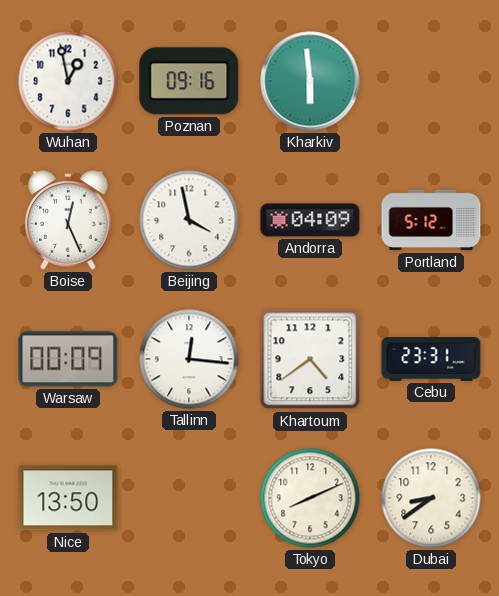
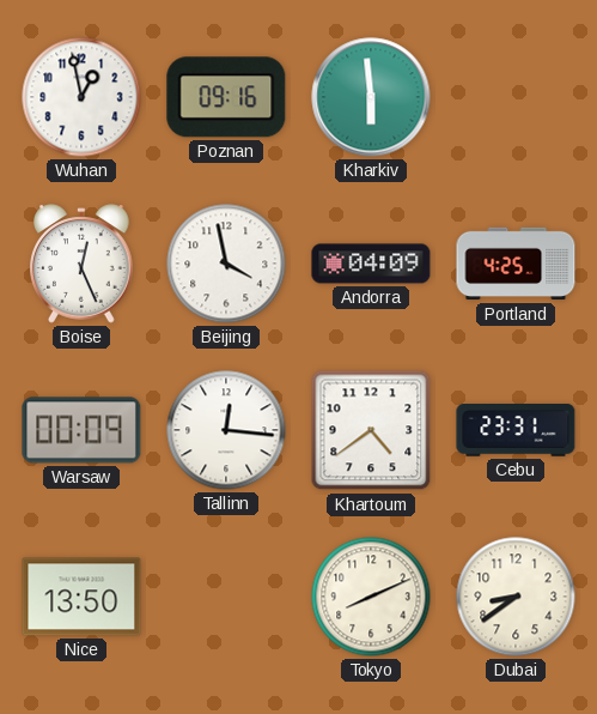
Portland: 5:12 -> 4:25 (516, 264)
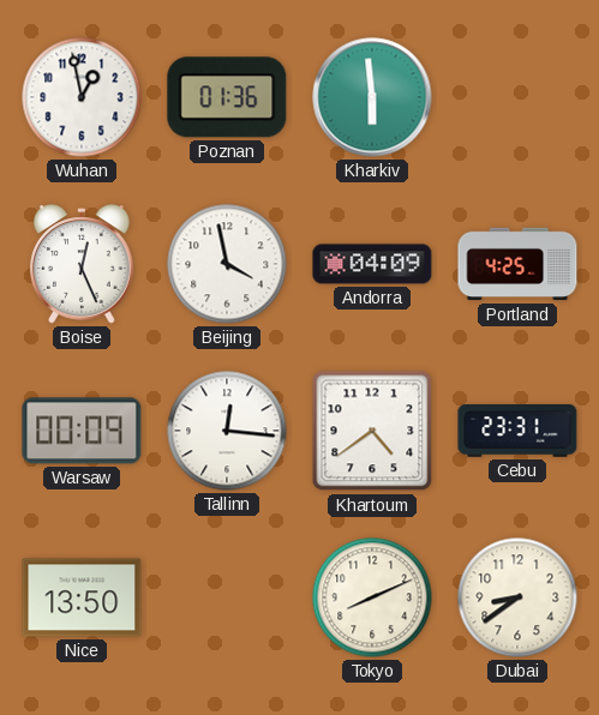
Poznan: 09:16 -> 01:36 (227, 97)
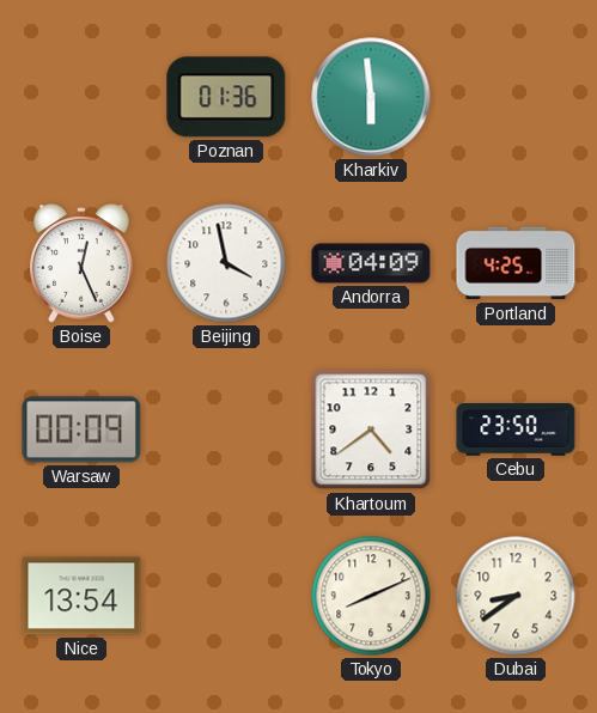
Wuhan: 12:58 -> none (82, 97)
Tallinn: 12:16 -> none (227, 431)
Cebu: 23:31 -> 23:50 (516, 431)
Nice: 13:50 -> 13:54 (81, 596)
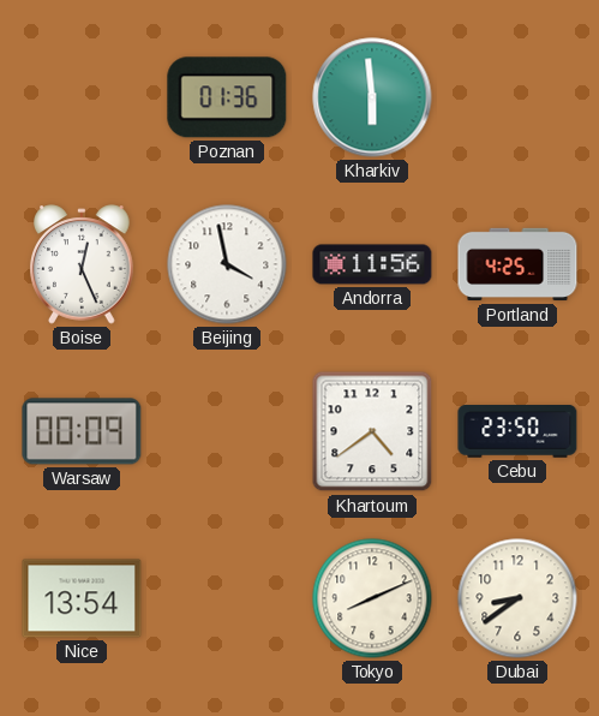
Andorra: 04:09 -> 11:56 (372, 264)
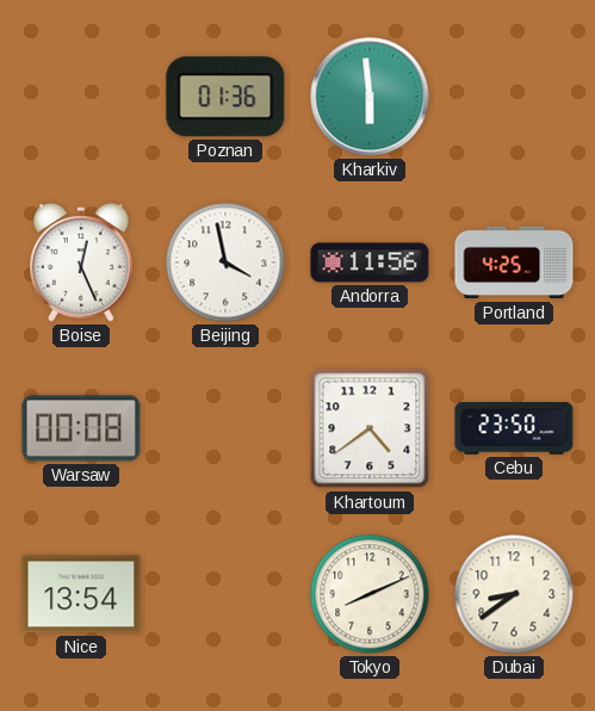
Warsaw: 00:09 -> 00:08 (81, 428)
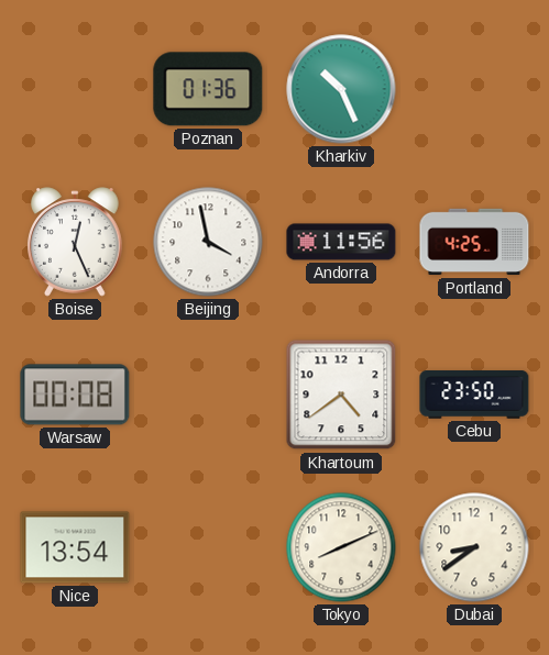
Kharkiv: 5:59 -> 10:26 (341, 89)
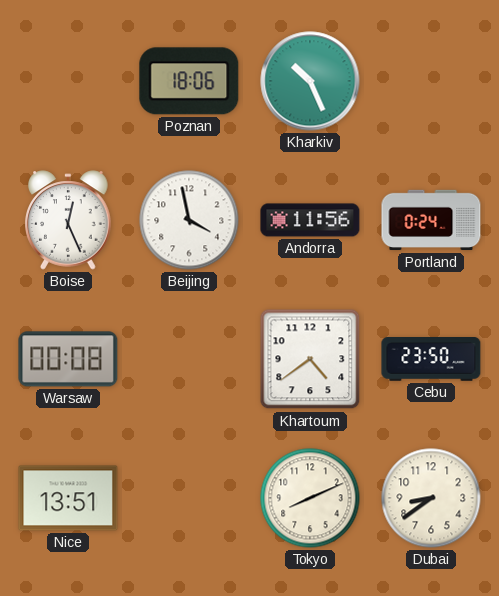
Poznan: 01:36 -> 18:06 (189, 81)
Portland: 4:25 -> 0:24 (431, 220)
Nice: 13:54 -> 13:51 (68, 498)
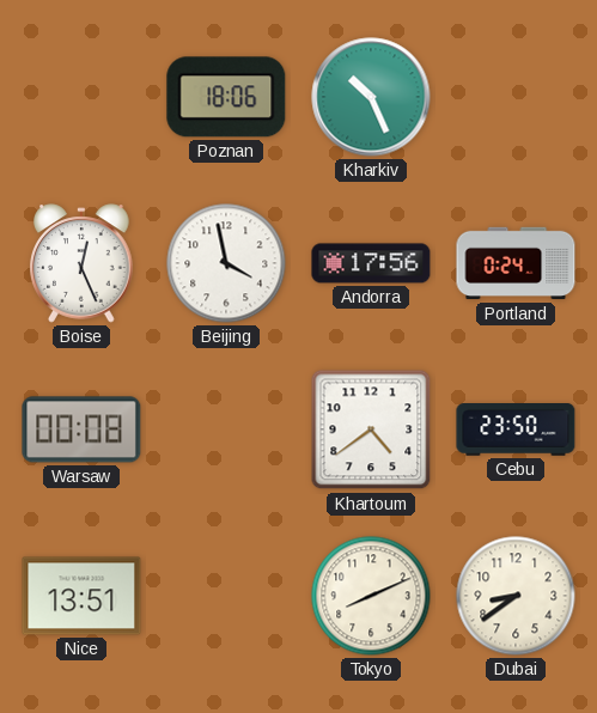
Andorra: 11:56 -> 17:56 (371, 263)
